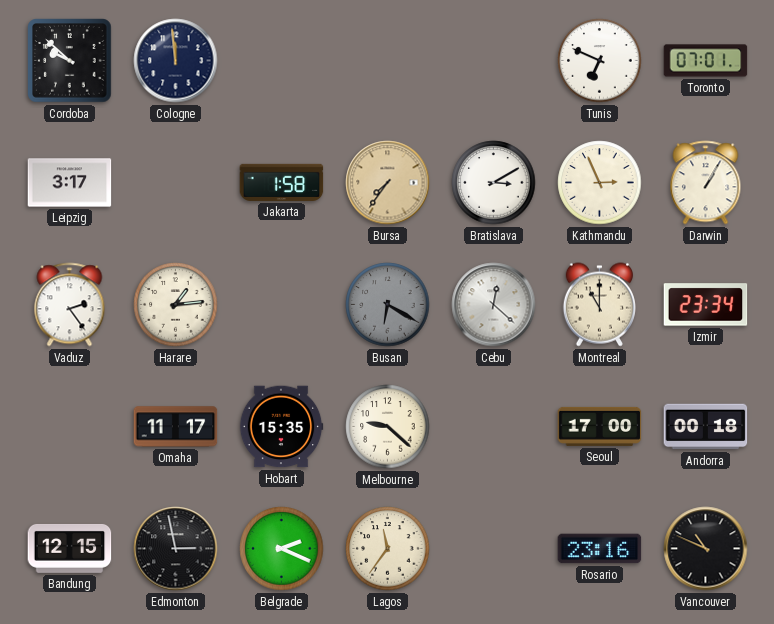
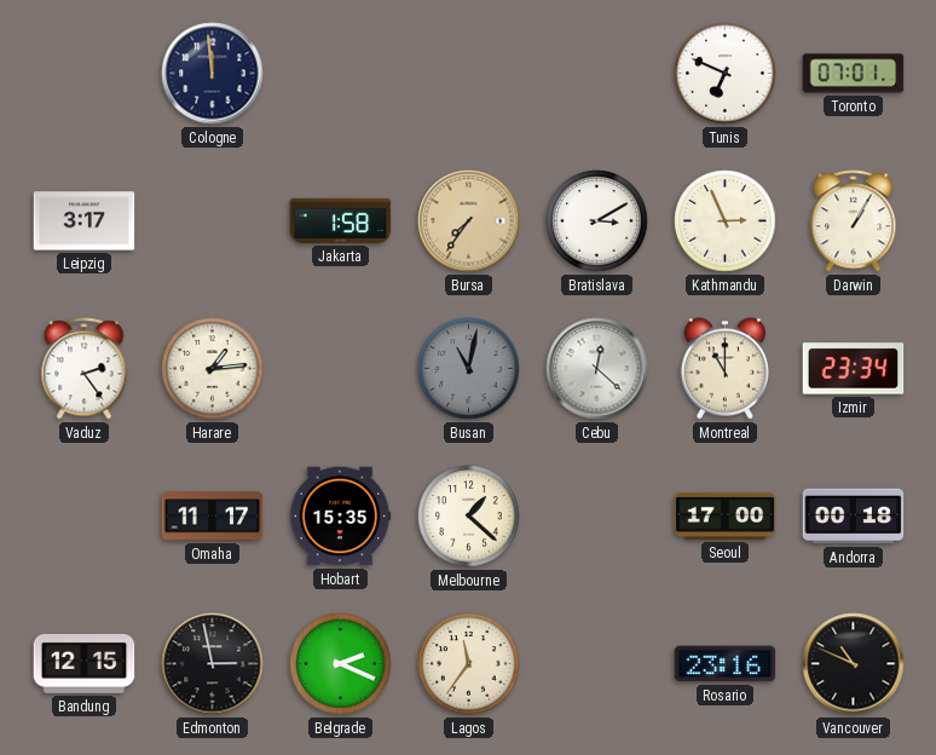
Cordoba: 9:52 -> none (70, 61)
Busan: 6:20 -> 11:02 (469, 369)
Melbourne: 9:22 -> 1:22 (469, 517)
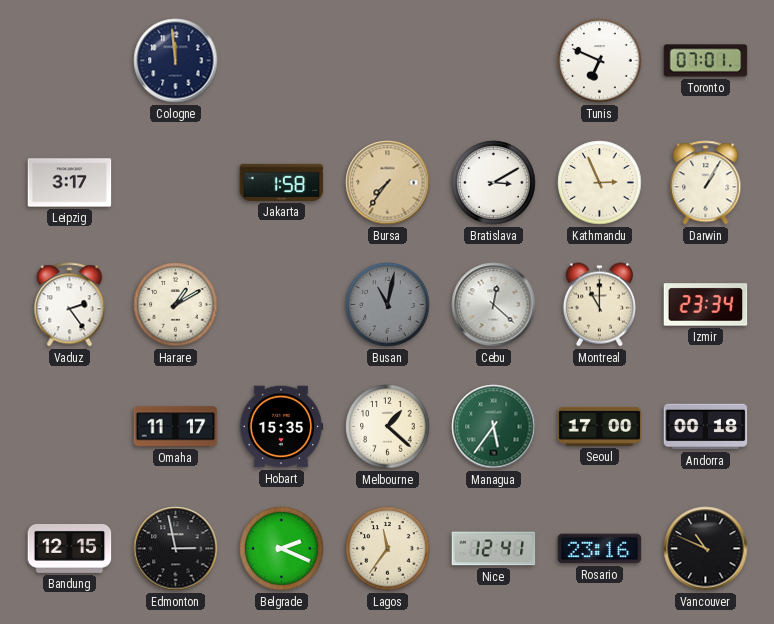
Harare: 1:14 -> 1:10 (176, 305)
Managua: none -> 5:36 (494, 427)
Nice: none -> 12:41 (494, 549)
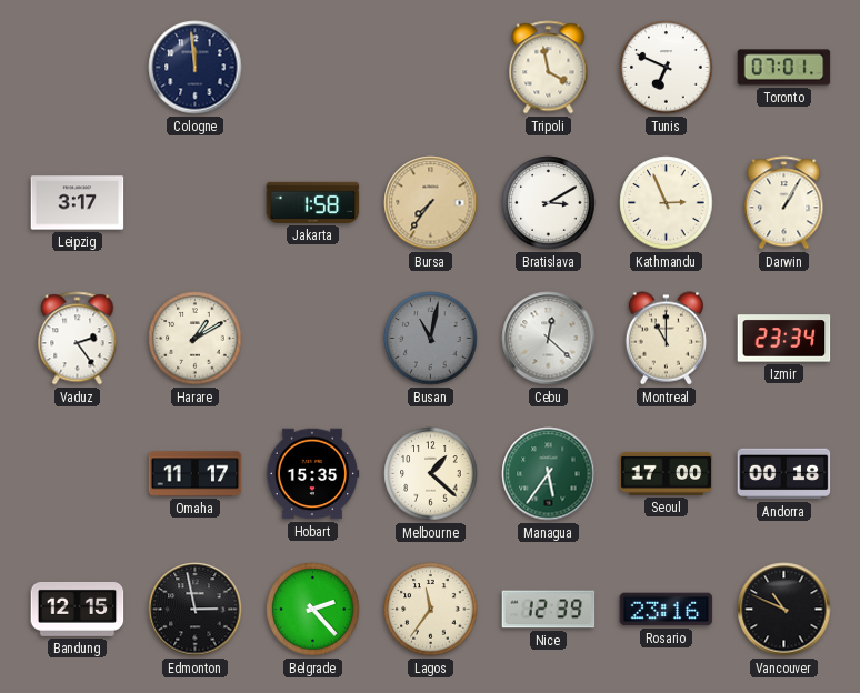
Tripoli: none -> 3:58 (549, 68)
Belgrade: 2:19 -> 2:23 (313, 610)
Nice: 12:41 -> 12:39 (549, 610)
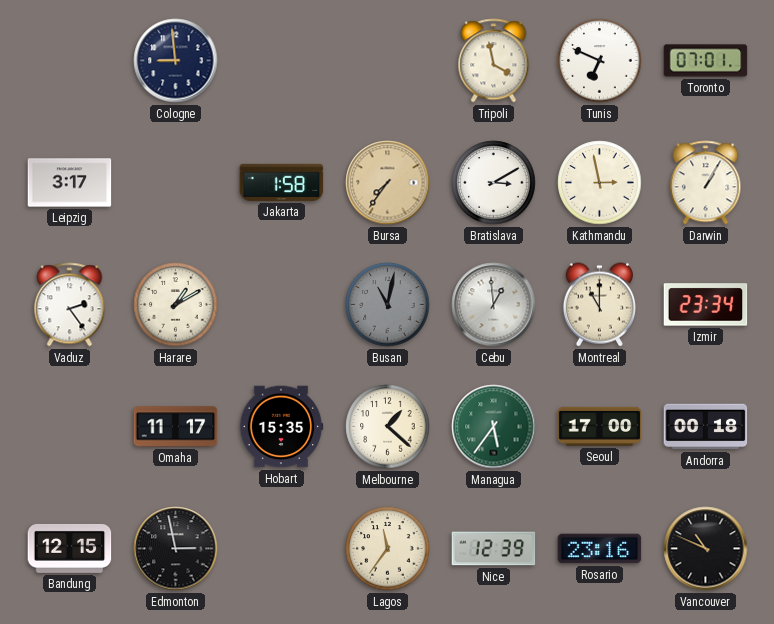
Cologne: 11:59 -> 8:59 (176, 61)
Kathmandu: 2:56 -> 2:58 (600, 183)
Cebu: 12:22 -> 12:59 (494, 305)
Belgrade: 2:23 -> none (313, 610)
